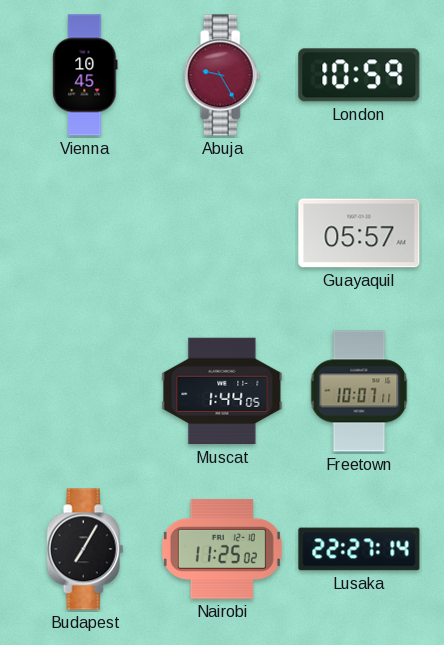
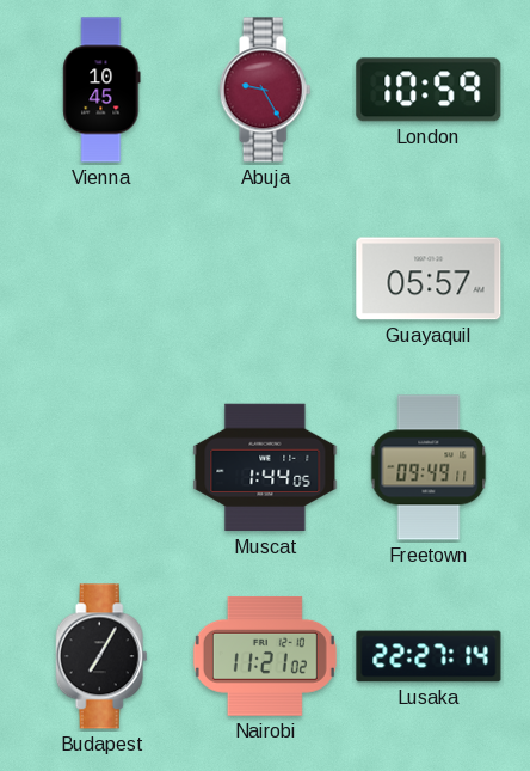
Freetown: 10:07 -> 09:49 (429, 467)
Nairobi: 11:25 -> 11:21 (265, 656)
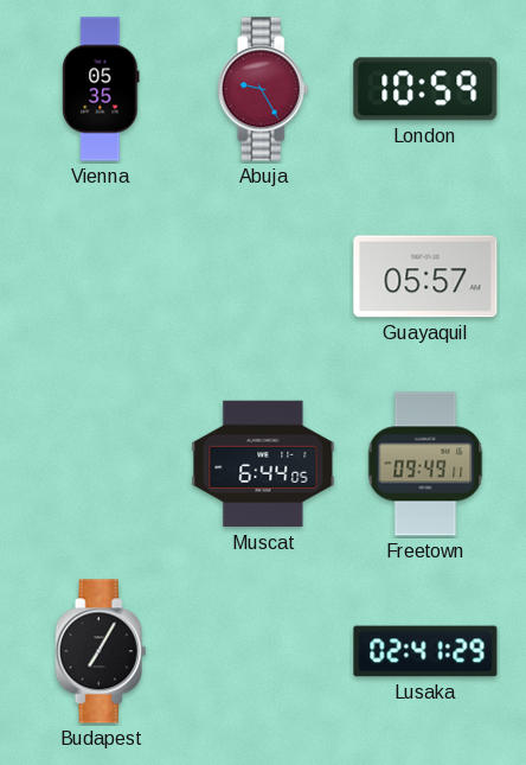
Vienna: 10:45 -> 05:35 (101, 89)
Muscat: 1:44 -> 6:44 (263, 464)
Nairobi: 11:21 -> none (265, 656)
Lusaka: 22:27 -> 02:41 (425, 651)
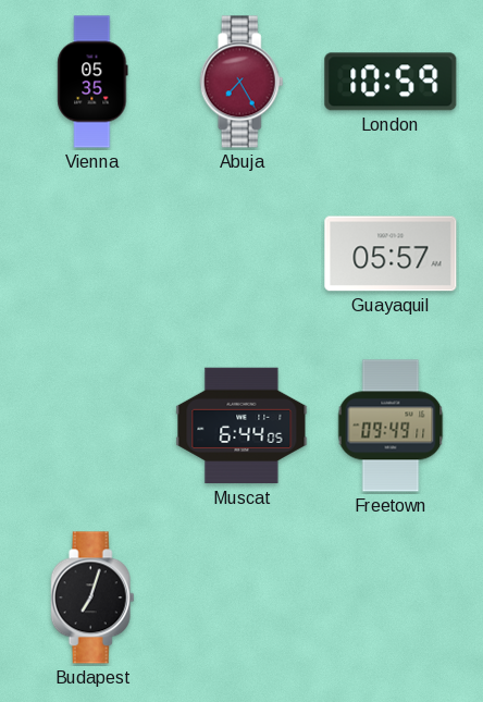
Abuja: 9:25 -> 7:25 (242, 82)
Budapest: 7:05 -> 7:03 (92, 598)
Lusaka: 02:41 -> none (425, 651)
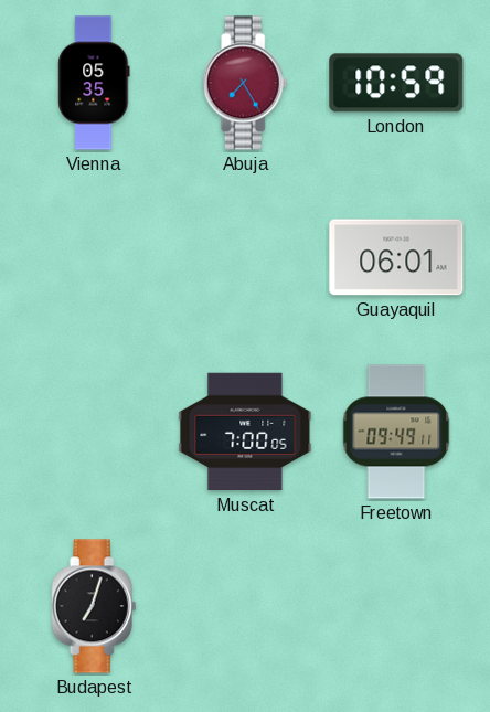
Guayaquil: 05:57 -> 06:01 (396, 257)
Muscat: 6:44 -> 7:00 (245, 432)
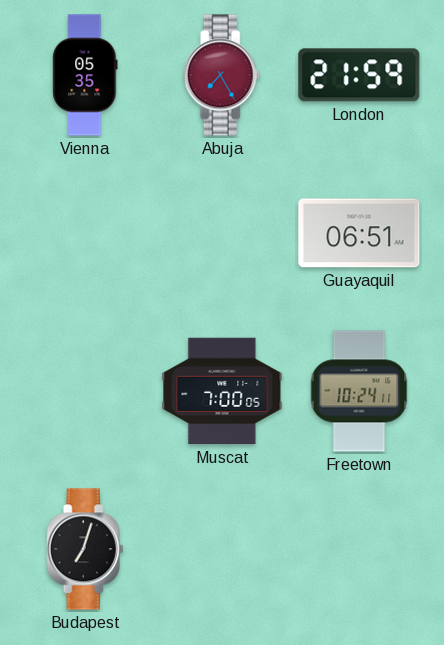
London: 10:59 -> 21:59 (359, 75)
Guayaquil: 06:01 -> 06:51 (359, 233)
Freetown: 09:49 -> 10:24 (359, 391)
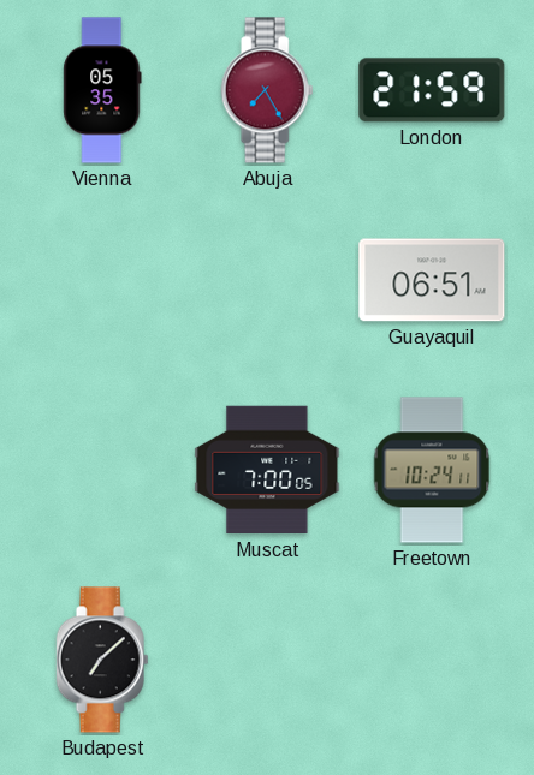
Budapest: 7:03 -> 7:08 (102, 660)
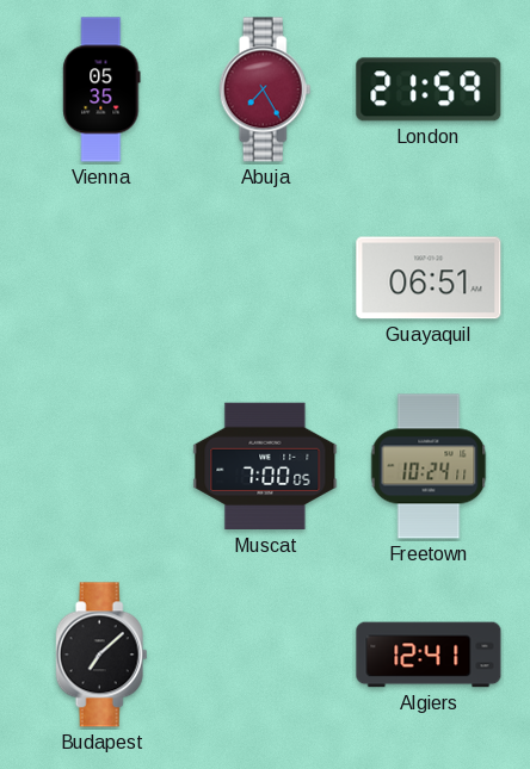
Algiers: none -> 12:41 (429, 655)
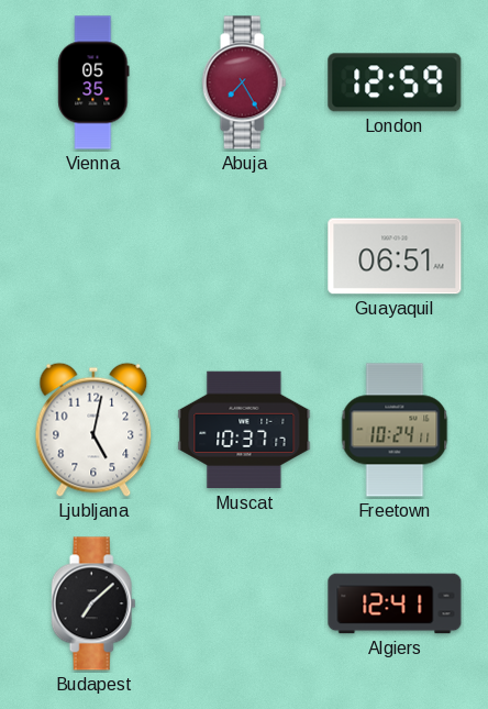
London: 21:59 -> 12:59 (395, 82)
Ljubljana: none -> 5:02 (93, 430)
Muscat: 7:00 -> 10:37 (244, 430)
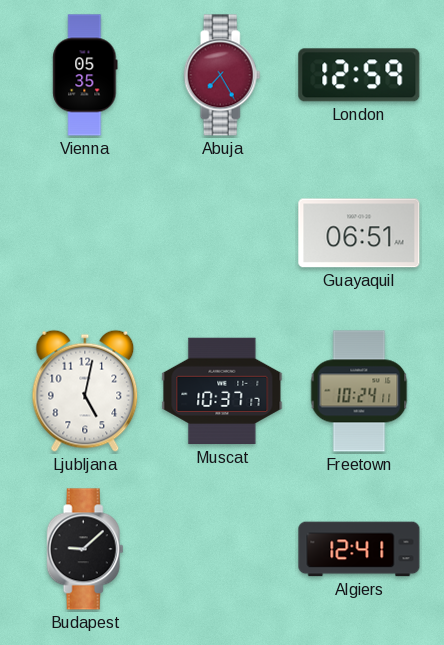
Budapest: 7:08 -> 9:08 (85, 549)
